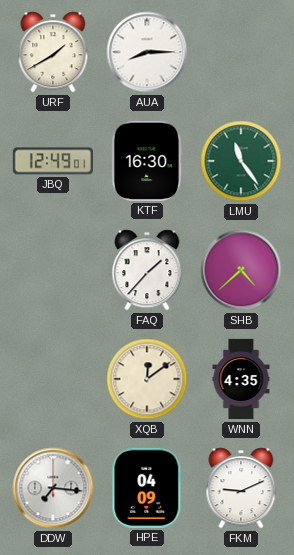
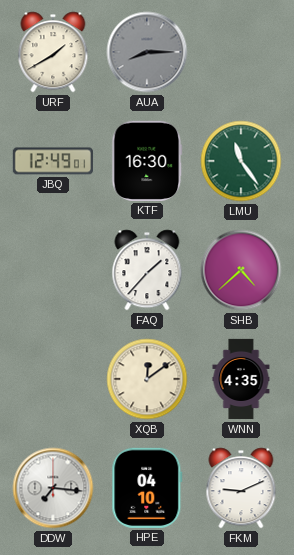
AUA dial: white -> grey (147, 52)
HPE: 04:09 -> 04:10 (147, 488)
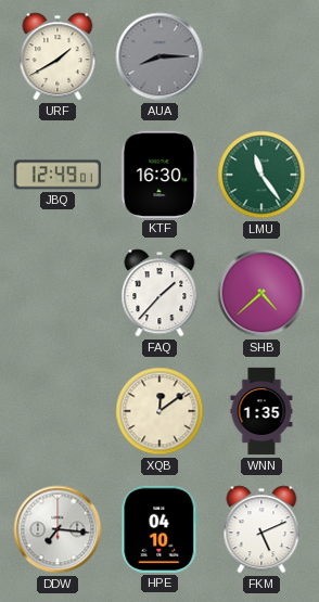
WNN: 4:35 -> 1:35 (261, 411)
FKM: 9:11 -> 5:11 (261, 529)
